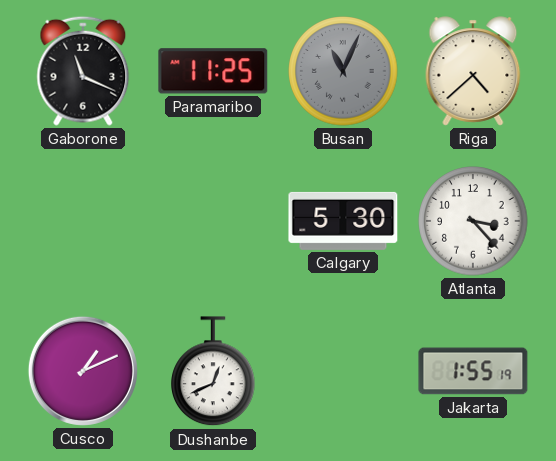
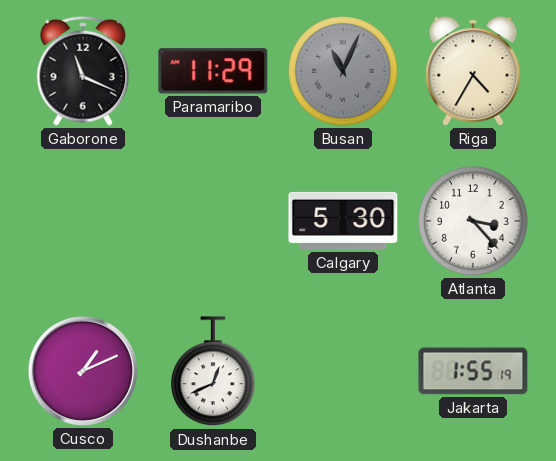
Paramaribo: 11:25 -> 11:29 (213, 71)
Riga: 4:38 -> 4:35 (473, 71)
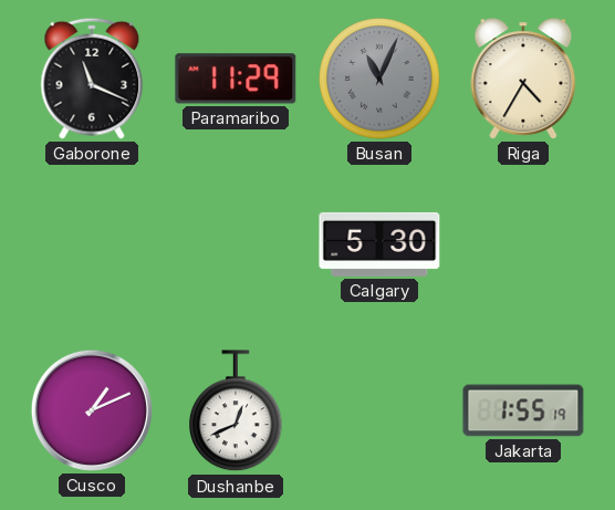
Atlanta: 3:23 -> none (473, 221)
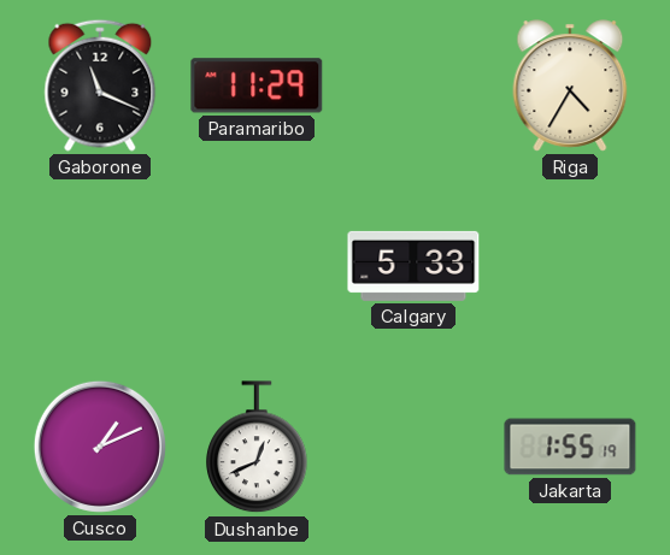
Busan: 11:04 -> none (379, 79)
Calgary: 5:30 -> 5:33 (413, 266)
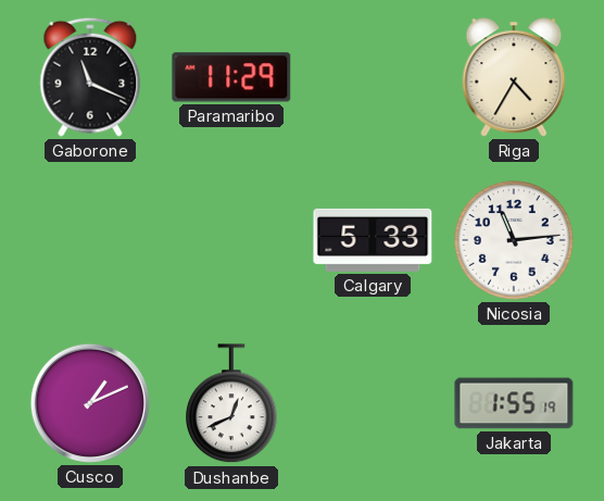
Nicosia: none -> 11:14 (514, 240)
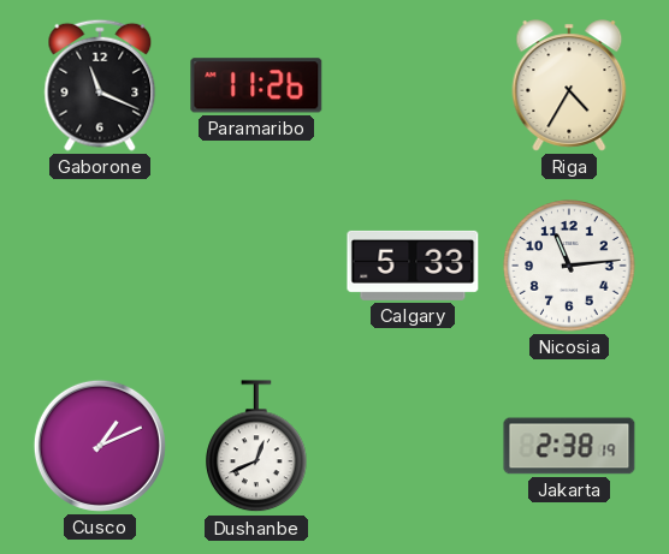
Paramaribo: 11:29 -> 11:26 (256, 85)
Jakarta: 1:55 -> 2:38 (569, 446)
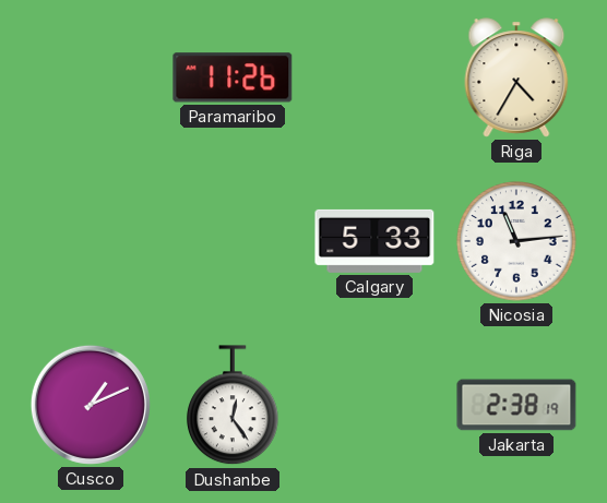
Gaborone: 11:19 -> none (100, 85)
Dushanbe: 12:41 -> 12:24 (234, 406)
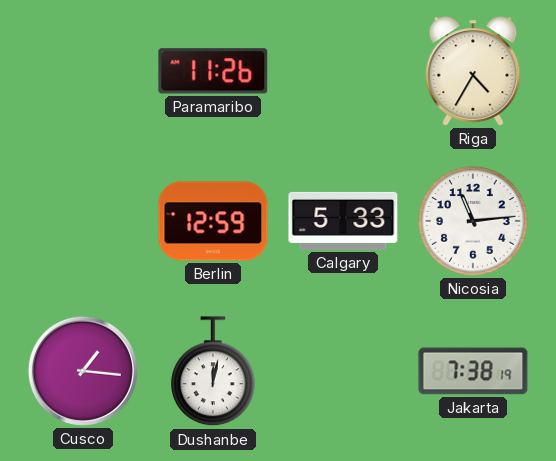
Berlin: none -> 12:59 (213, 221)
Cusco: 1:11 -> 1:16 (83, 371)
Dushanbe: 12:24 -> 12:02 (214, 372)
Jakarta: 2:38 -> 7:38 (473, 371)
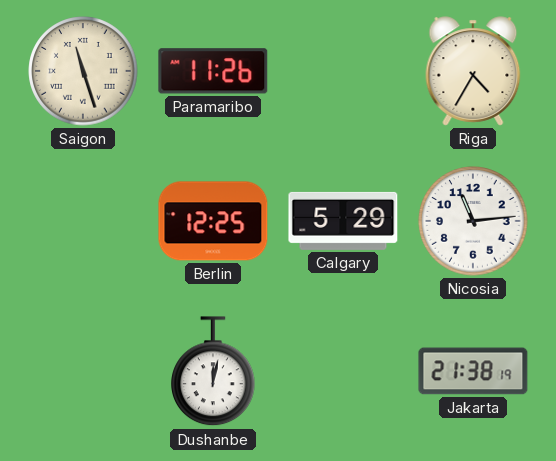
Saigon: none -> 11:27 (83, 71)
Berlin: 12:59 -> 12:25 (213, 221)
Calgary: 5:33 -> 5:29 (343, 221)
Cusco: 1:16 -> none (83, 371)
Jakarta: 7:38 -> 21:38 (473, 371)
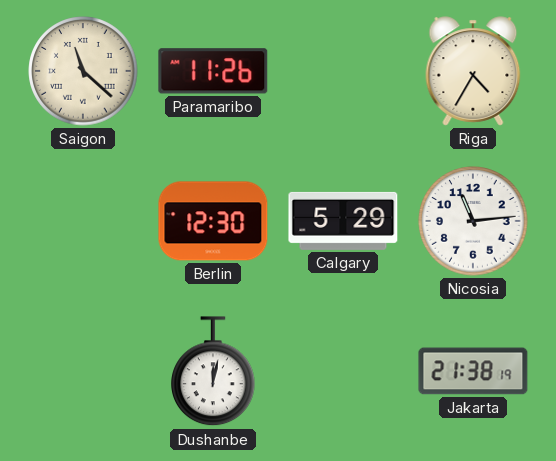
Saigon: 11:27 -> 11:22 (83, 71)
Berlin: 12:25 -> 12:30 (213, 221)
